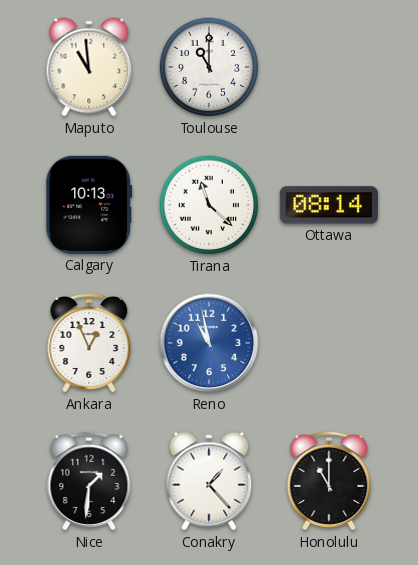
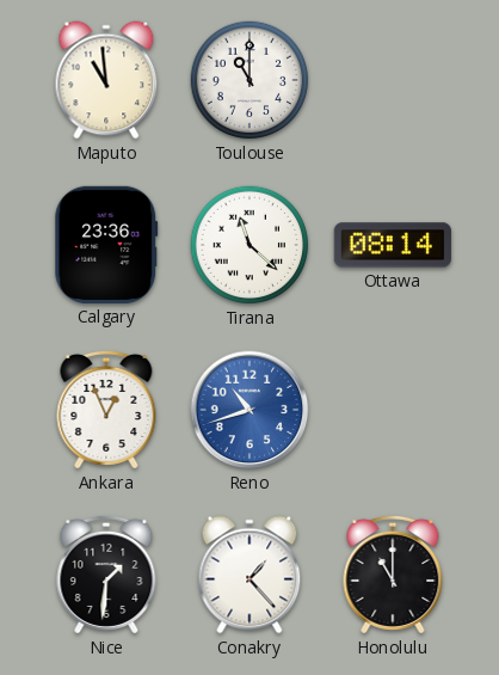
Calgary: 10:13 -> 23:36 (106, 245)
Reno: 10:58 -> 10:42 (249, 410)
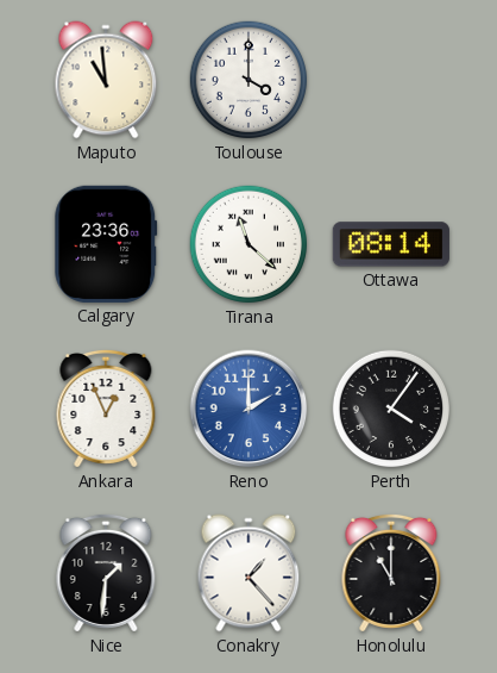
Toulouse: 11:00 -> 4:00 (248, 80)
Reno: 10:42 -> 2:00 (248, 409)
Perth: none -> 4:06 (391, 409)
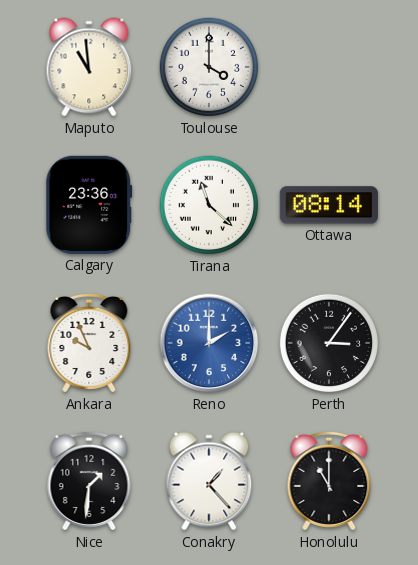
Ankara: 12:56 -> 9:56 (89, 343)
Perth: 4:06 -> 3:06 (329, 343)
